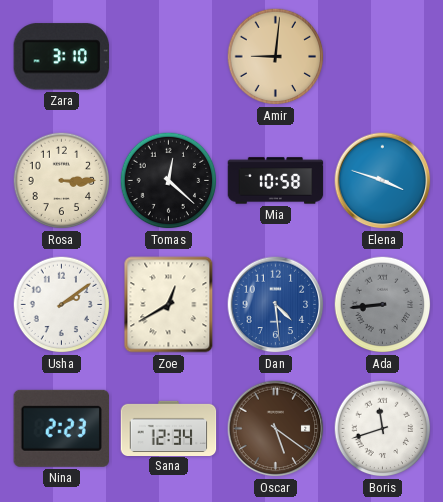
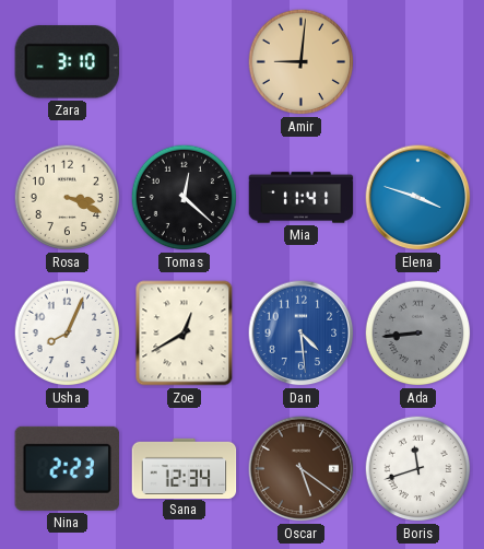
Rosa: 3:15 -> 3:19 (68, 198)
Mia: 10:58 -> 11:41 (302, 198)
Usha: 2:09 -> 8:04 (68, 334)
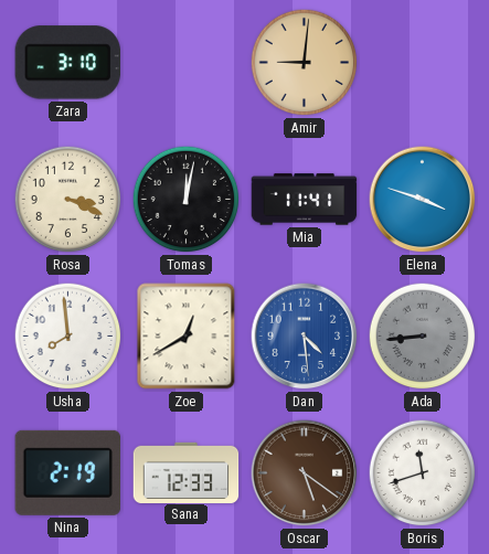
Tomas: 12:22 -> 12:02 (187, 200)
Usha: 8:04 -> 7:59 (68, 337)
Nina: 2:23 -> 2:19 (67, 472)
Sana: 12:34 -> 12:33 (187, 472)
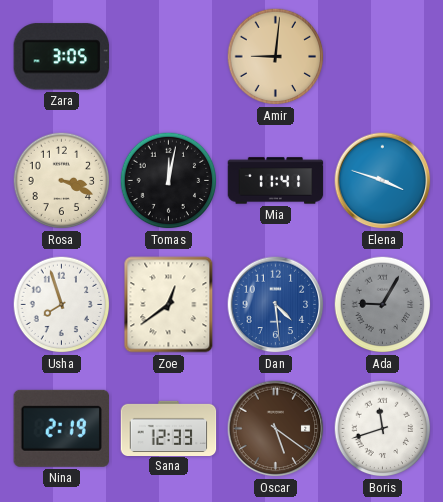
Zara: 3:10 -> 3:05 (61, 57)
Usha: 7:59 -> 7:57 (62, 305)
Zoe: 12:40 -> 12:39 (169, 305)
Ada: 8:44 -> 9:05 (383, 305)
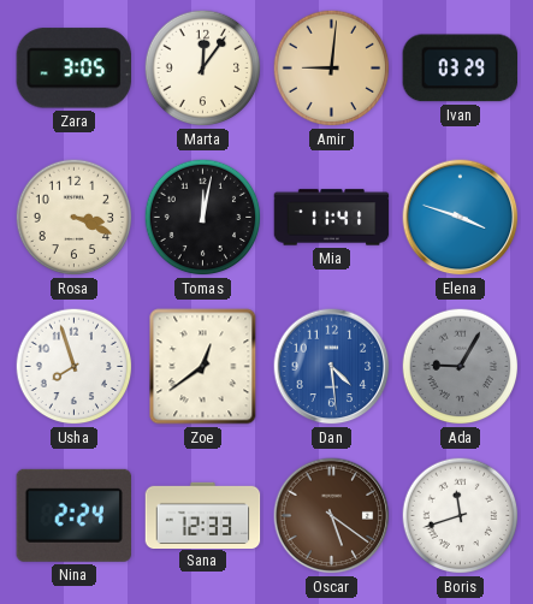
Marta: none -> 12:06 (203, 69)
Ivan: none -> 03:29 (460, 69)
Nina: 2:19 -> 2:24 (73, 515)
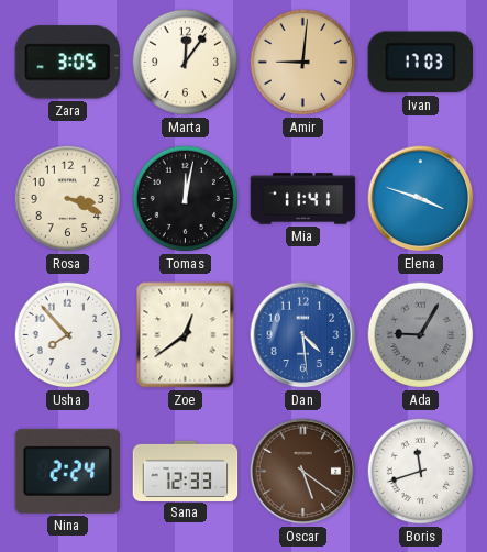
Ivan: 03:29 -> 17:03 (420, 63)
Usha: 7:57 -> 7:53 (68, 335)
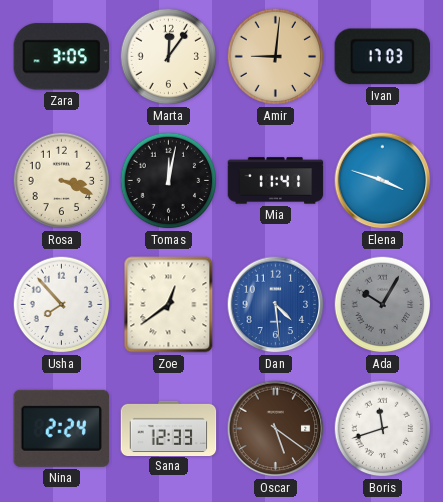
Ada: 9:05 -> 10:05 (383, 305)
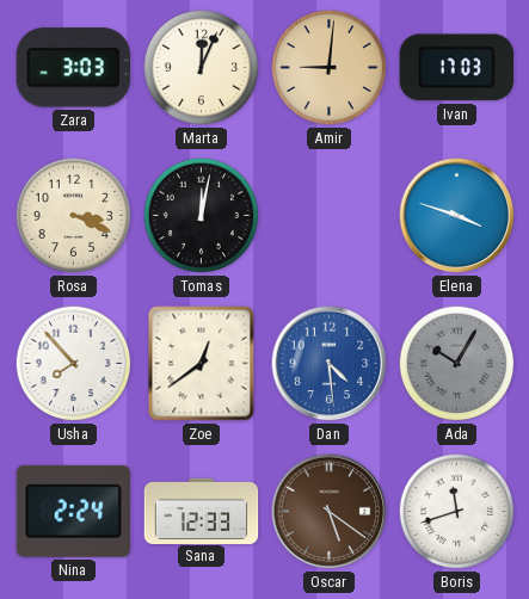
Zara: 3:05 -> 3:03 (73, 68)
Marta: 12:06 -> 12:04 (202, 68)
Mia: 11:41 -> none (276, 181)
